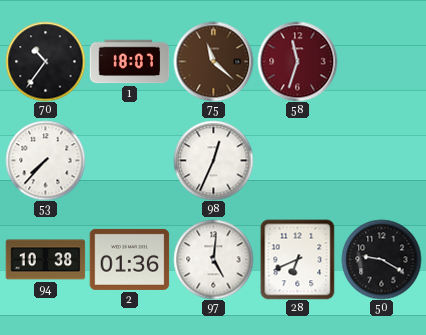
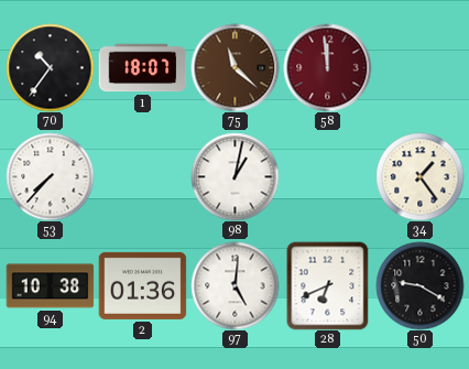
58: 11:33 -> 11:59 (327, 67)
98: 12:34 -> 1:02 (234, 176)
34: none -> 1:24 (419, 176)
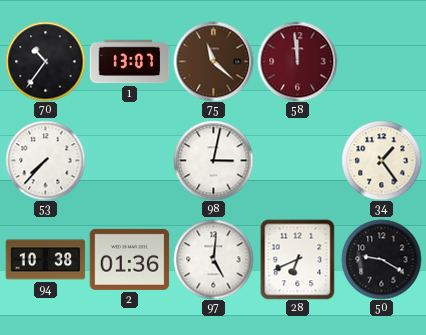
1: 18:07 -> 13:07 (129, 62)
98: 1:02 -> 3:02 (213, 160)
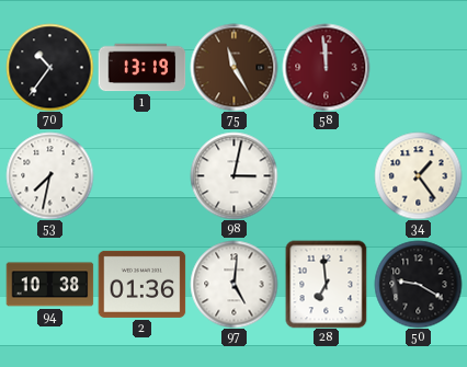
1: 13:07 -> 13:19 (141, 68)
75: 11:22 -> 11:25 (233, 67)
53: 7:37 -> 7:32 (49, 175)
28: 6:41 -> 6:59 (327, 284)
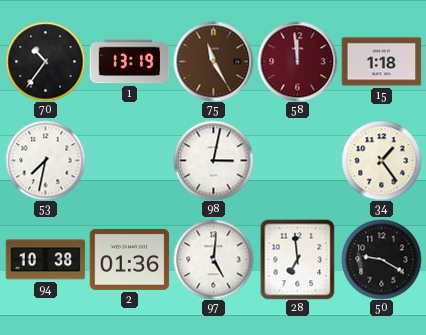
15: none -> 1:18 (381, 62)
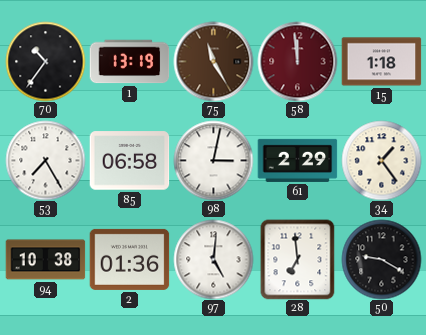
53: 7:32 -> 7:25 (45, 160)
85: none -> 06:58 (129, 161)
61: none -> 2:29 (297, 160)
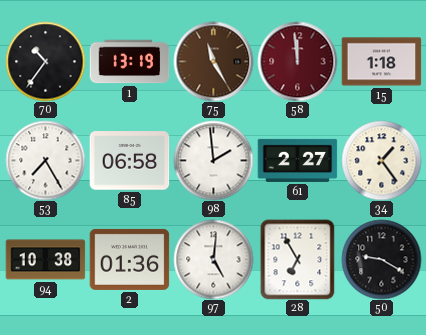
98: 3:02 -> 1:59 (213, 160)
61: 2:29 -> 2:27 (297, 160)
28: 6:59 -> 6:55 (298, 259)
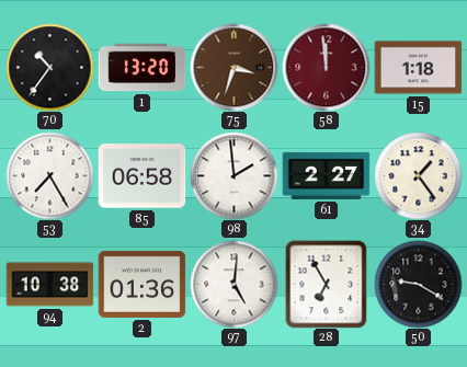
1: 13:19 -> 13:20 (141, 68)
75: 11:25 -> 3:33 (233, 67)
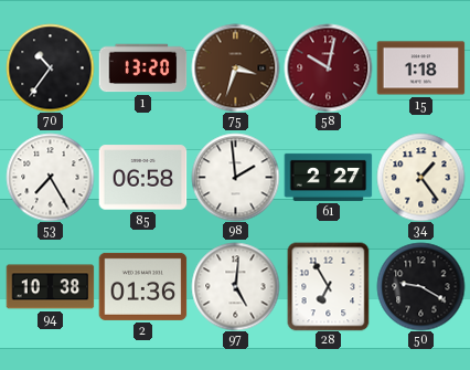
58: 11:59 -> 10:02 (328, 67)
